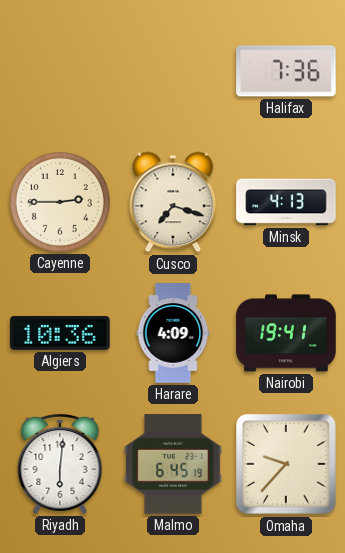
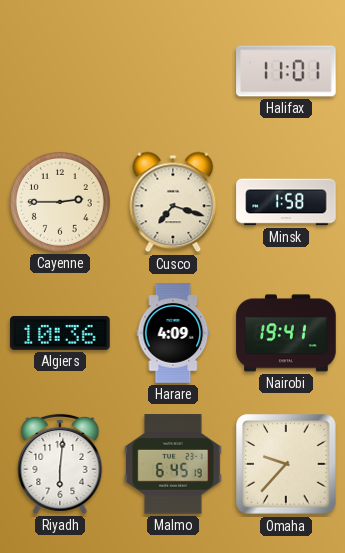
Halifax: 7:36 -> 11:01 (286, 71)
Minsk: 4:13 -> 1:58 (286, 202)
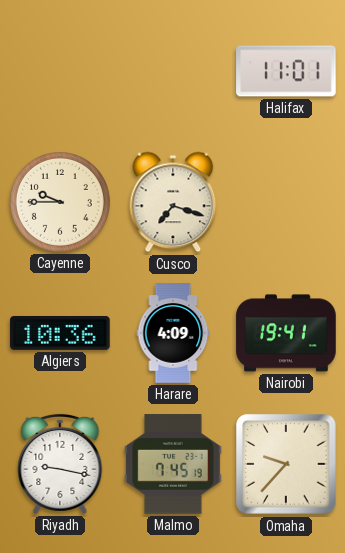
Cayenne: 2:45 -> 9:45 (60, 202)
Minsk: 1:58 -> none (286, 202)
Riyadh: 6:01 -> 9:17 (60, 464)
Malmo: 6:45 -> 7:45 (174, 464)
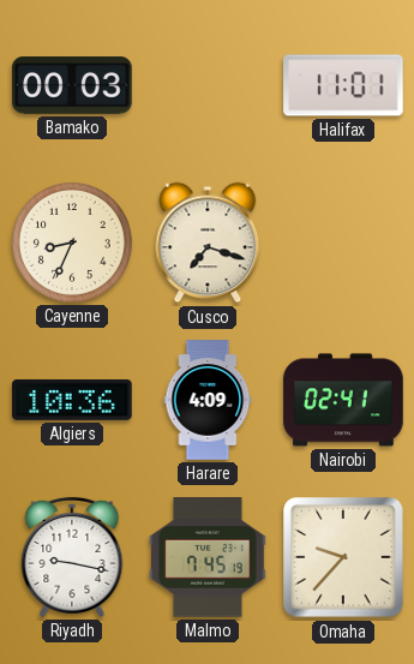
Bamako: none -> 00:03 (72, 85)
Cayenne: 9:45 -> 8:34 (72, 243)
Nairobi: 19:41 -> 02:41 (343, 400)
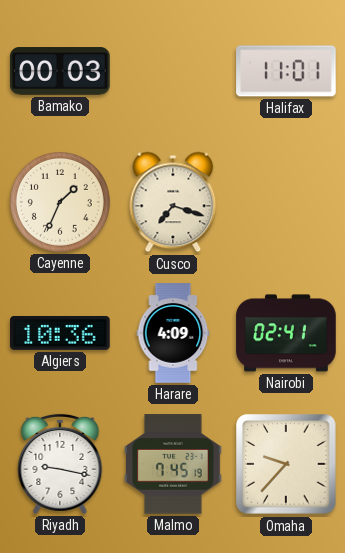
Cayenne: 8:34 -> 1:34 (60, 202)
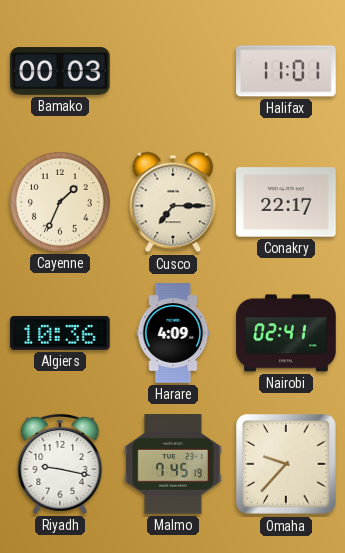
Cusco: 7:18 -> 7:15 (173, 202)
Conakry: none -> 22:17 (286, 202)
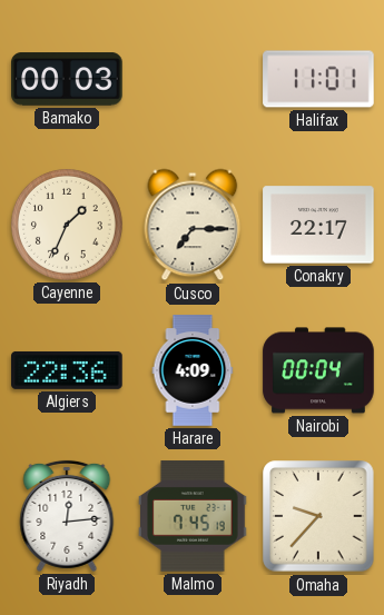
Algiers: 10:36 -> 22:36 (67, 370)
Nairobi: 02:41 -> 00:04 (318, 370)
Riyadh: 9:17 -> 12:14 (67, 516)
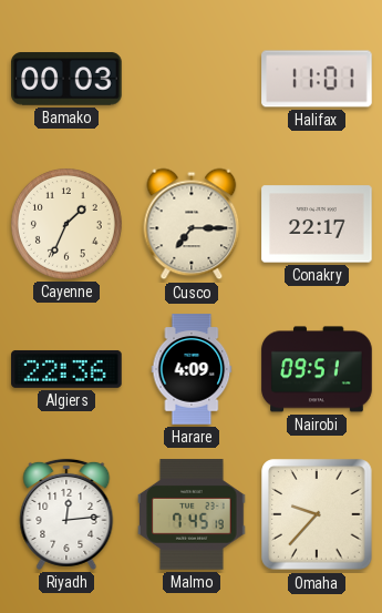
Nairobi: 00:04 -> 09:51 (317, 369)
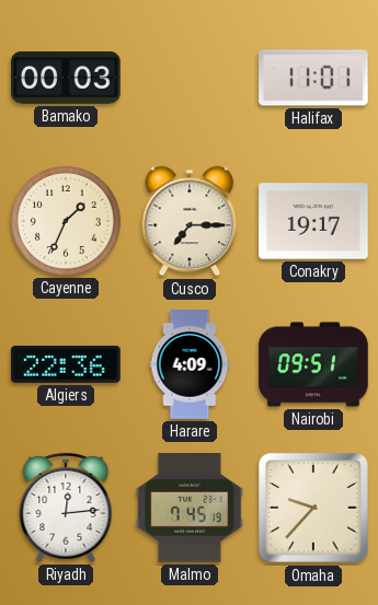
Conakry: 22:17 -> 19:17 (313, 221)
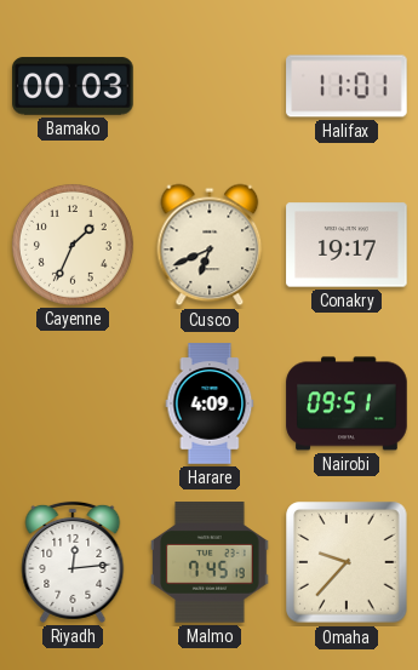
Cusco: 7:15 -> 6:41 (210, 245)
Algiers: 22:36 -> none (66, 364)
